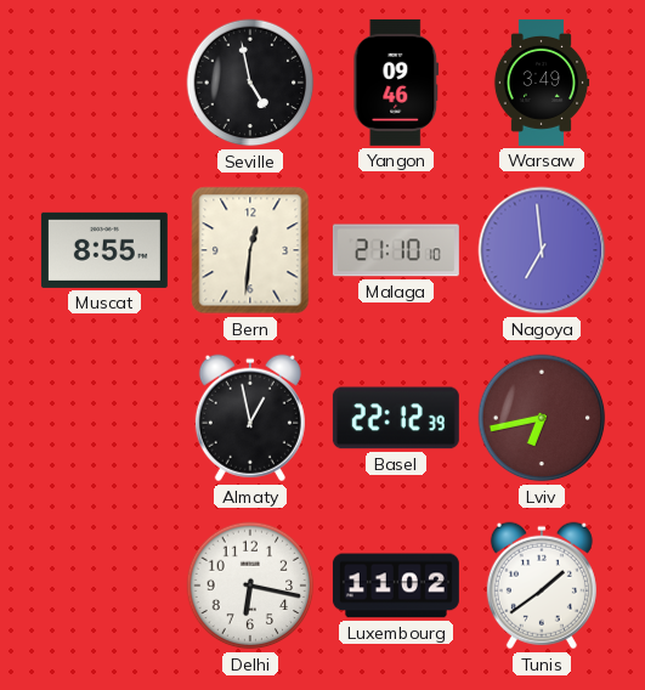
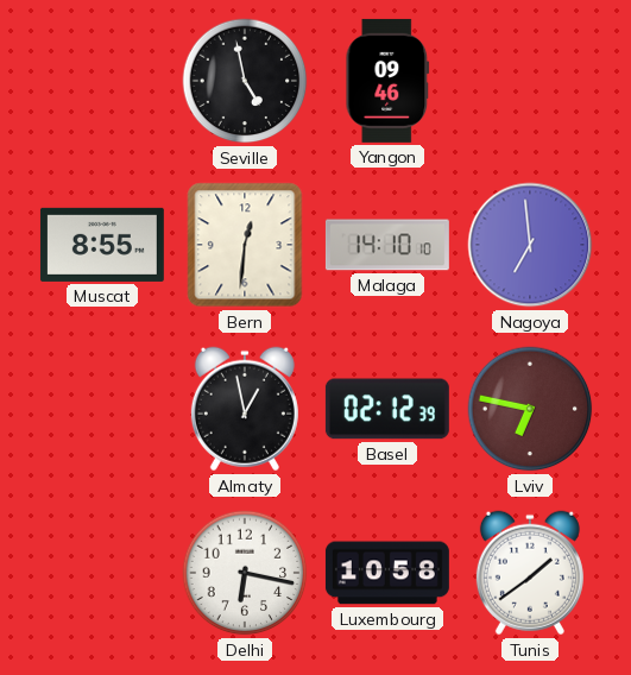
Warsaw: 3:49 -> none (542, 83)
Malaga: 21:10 -> 14:10 (387, 245)
Basel: 22:12 -> 02:12 (387, 409)
Lviv: 6:43 -> 6:47 (530, 409)
Luxembourg: 11:02 -> 10:58 (387, 573)
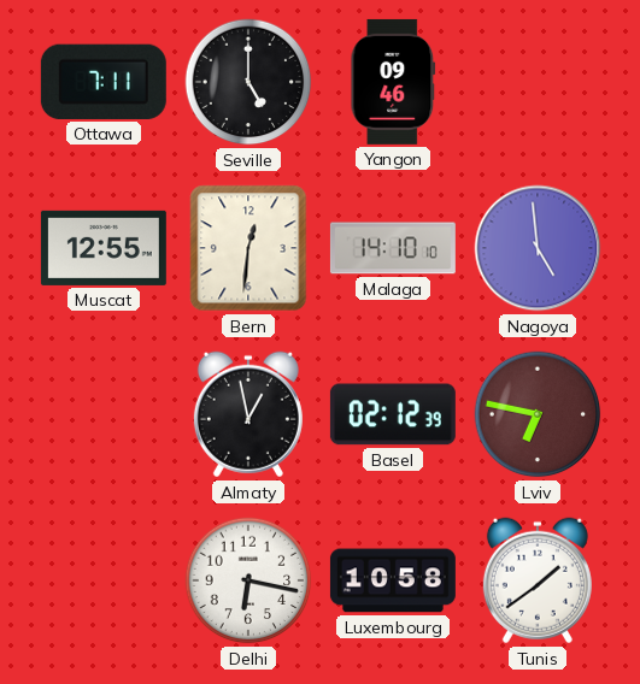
Ottawa: none -> 7:11 (104, 82)
Seville: 4:58 -> 5:00 (248, 82)
Muscat: 8:55 -> 12:55 (104, 248)
Nagoya: 6:59 -> 4:59 (538, 248)
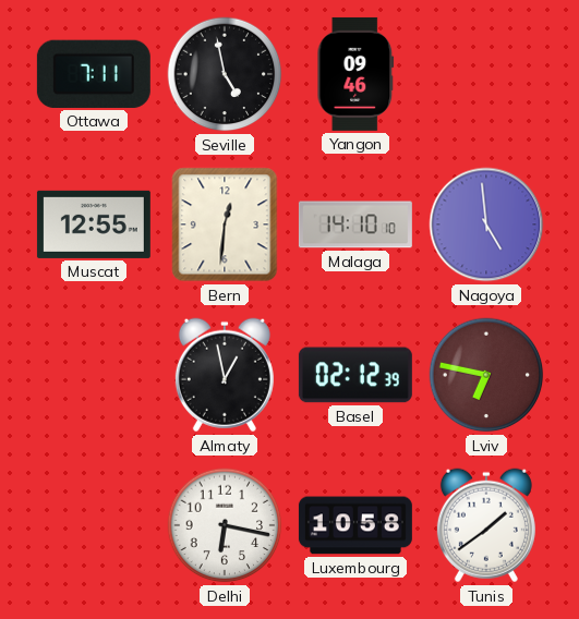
Seville: 5:00 -> 4:58 (225, 74)
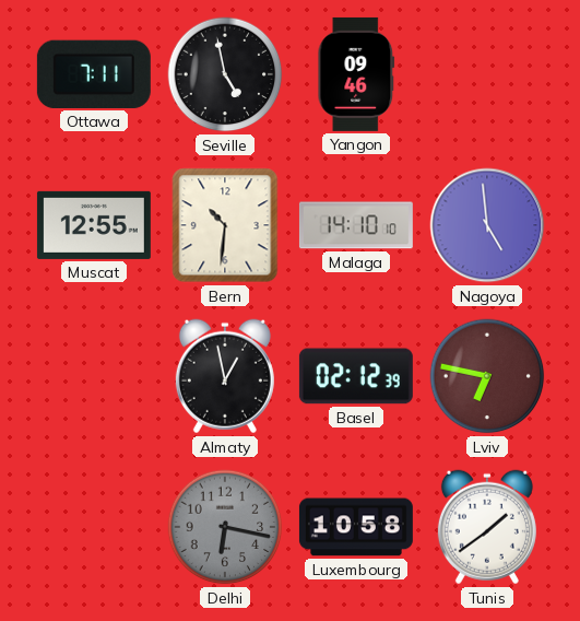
Bern: 12:31 -> 10:31 (225, 225)
Delhi dial: white -> grey (225, 527)
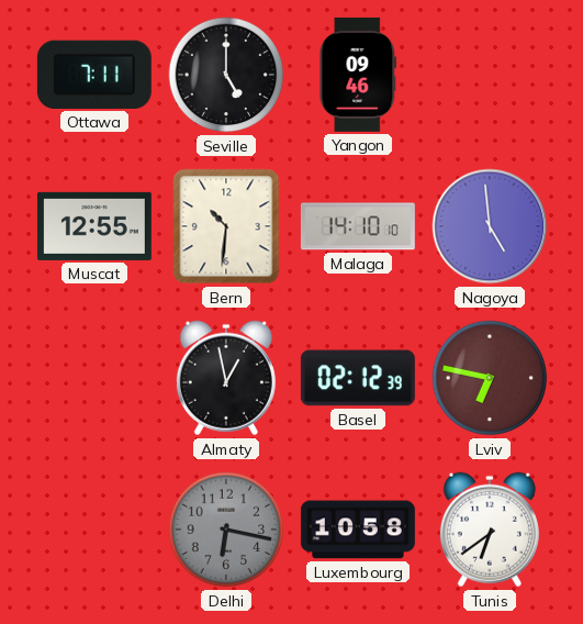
Seville: 4:58 -> 5:00 (226, 75)
Tunis: 1:39 -> 6:39 (490, 530)
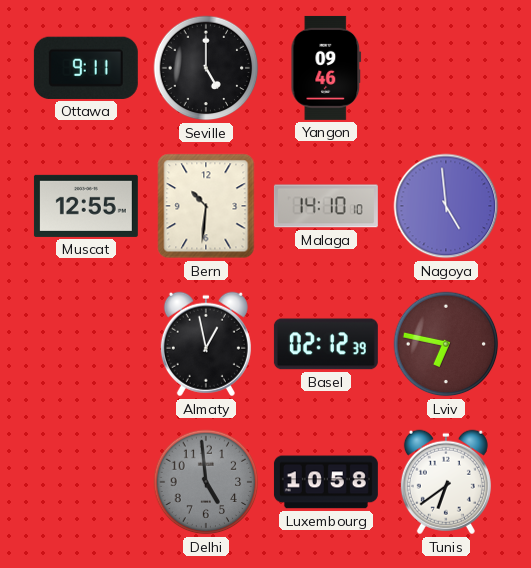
Ottawa: 7:11 -> 9:11 (86, 68)
Delhi: 6:17 -> 4:59 (206, 482)
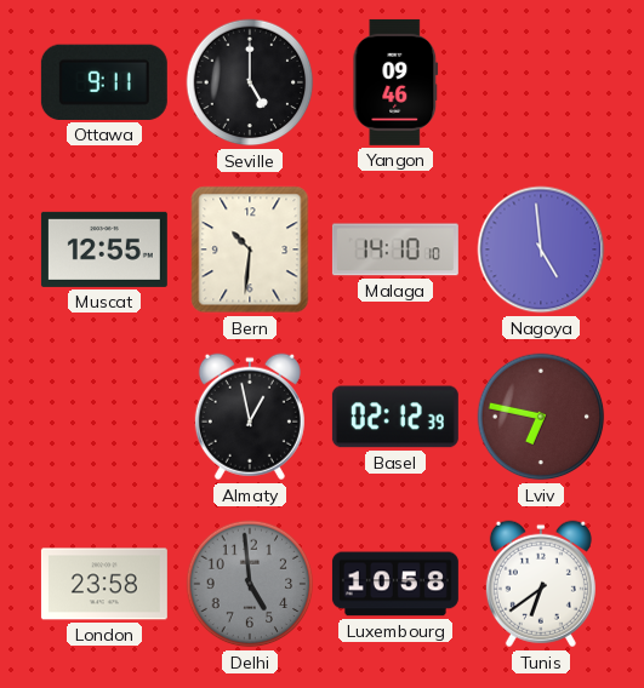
London: none -> 23:58 (104, 584)
